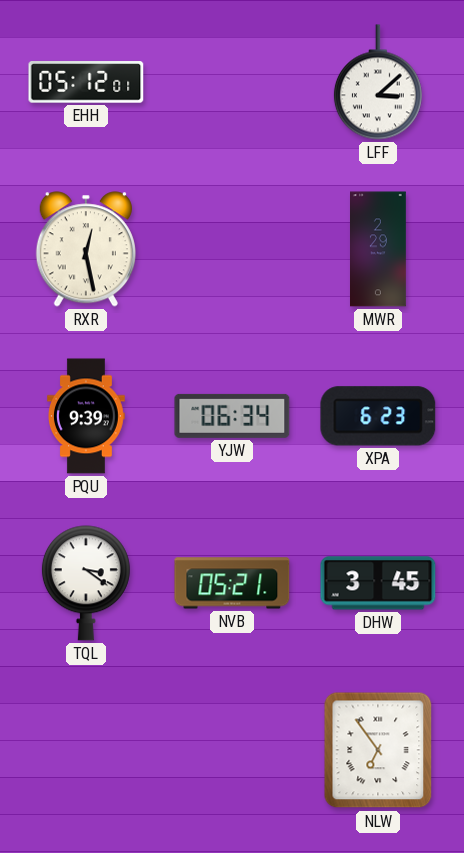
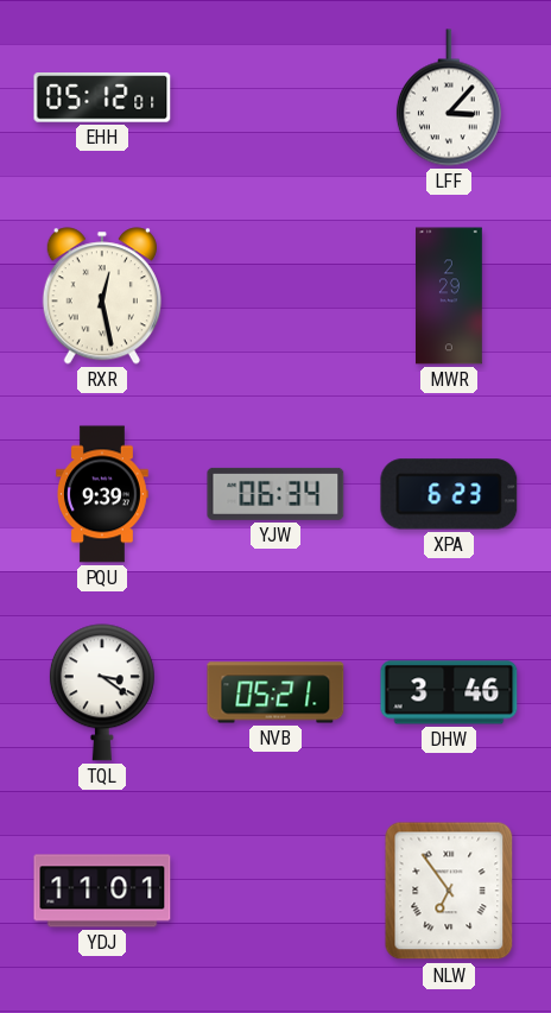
LFF: 3:08 -> 3:07 (449, 97)
DHW: 3:45 -> 3:46 (449, 692)
YDJ: none -> 11:01 (102, 891)
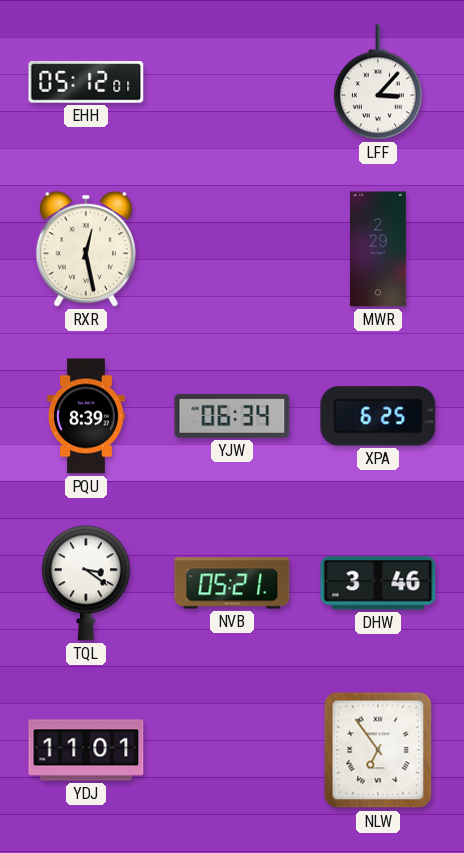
PQU: 9:39 -> 8:39 (87, 416)
XPA: 6:23 -> 6:25 (378, 416)
